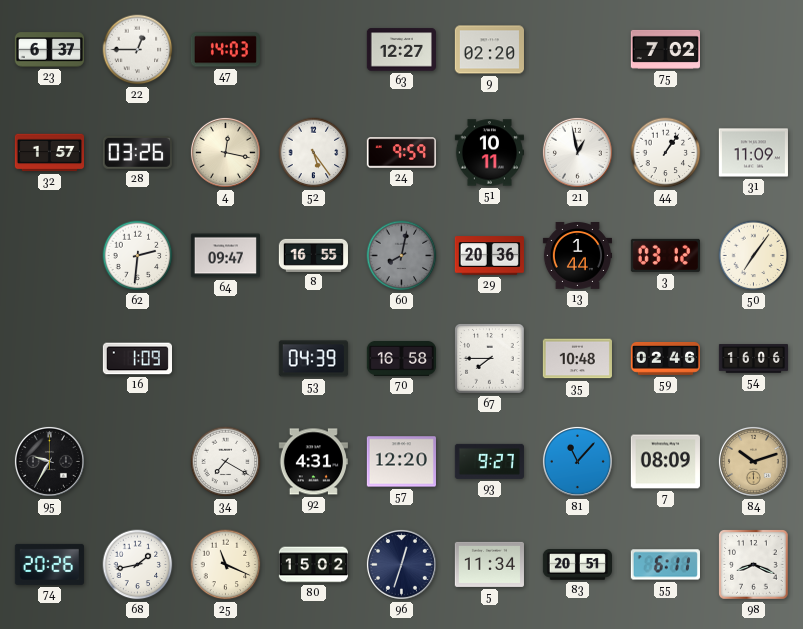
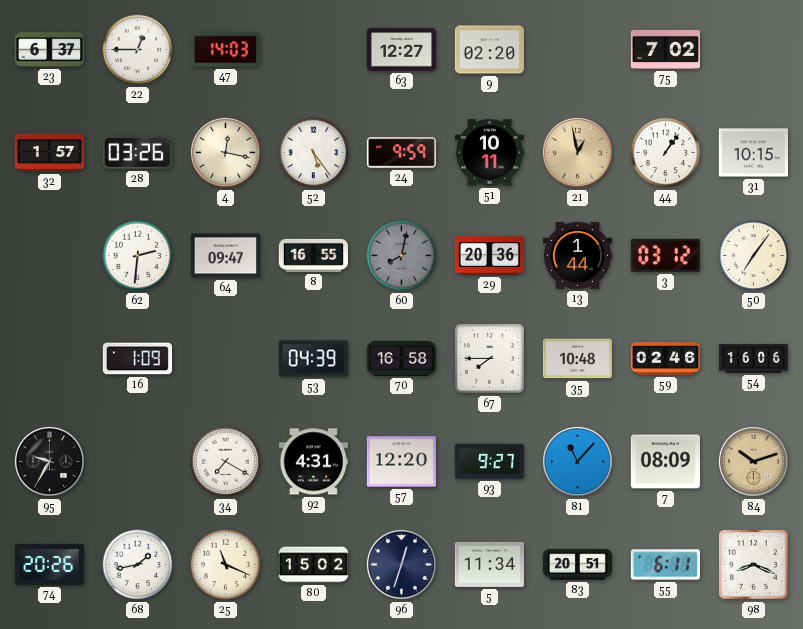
21 dial: white -> champagne (577, 152)
31: 11:09 -> 10:15 (753, 153)
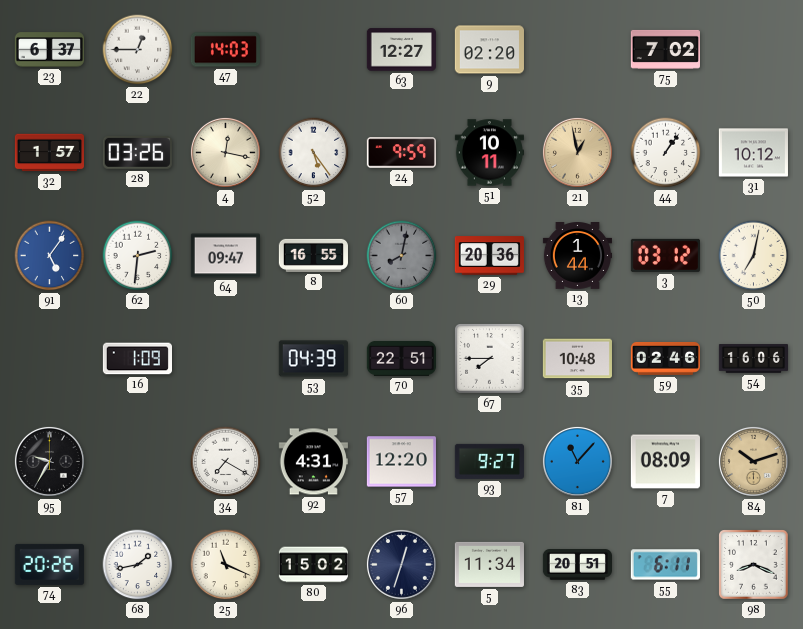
31: 10:15 -> 10:12 (753, 153)
91: none -> 5:06 (50, 256)
50: 7:06 -> 7:02 (754, 256)
70: 16:58 -> 22:51 (401, 358)
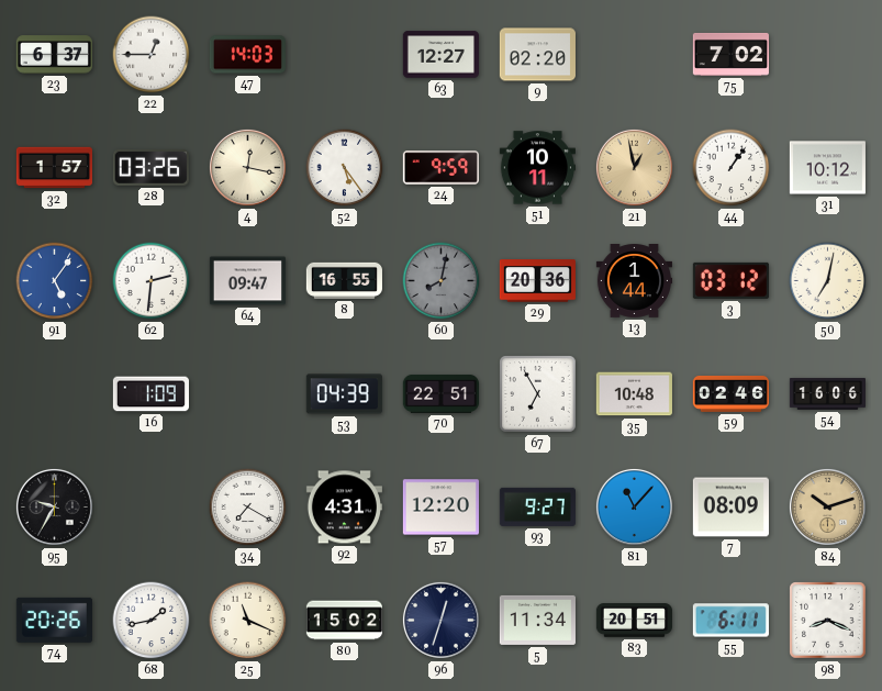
67: 7:45 -> 6:55 (538, 394)
